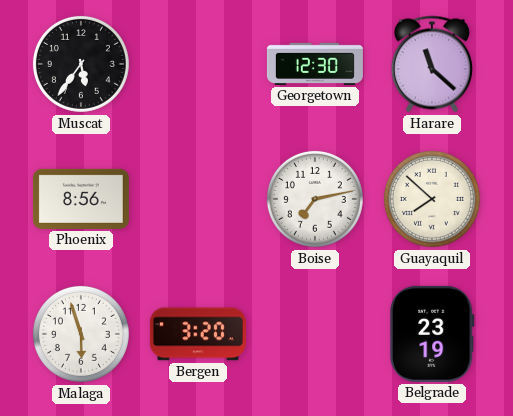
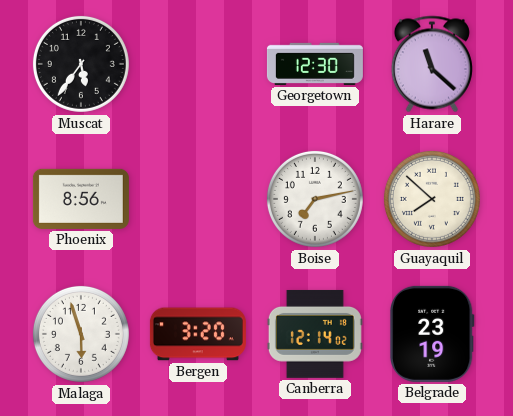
Canberra: none -> 12:14 (315, 334)
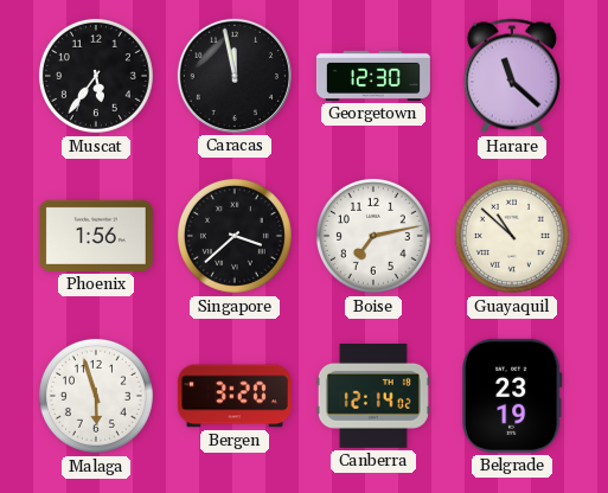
Caracas: none -> 11:58 (235, 76)
Phoenix: 8:56 -> 1:56 (96, 236)
Singapore: none -> 3:38 (235, 236)
Guayaquil: 7:52 -> 10:52 (512, 236)
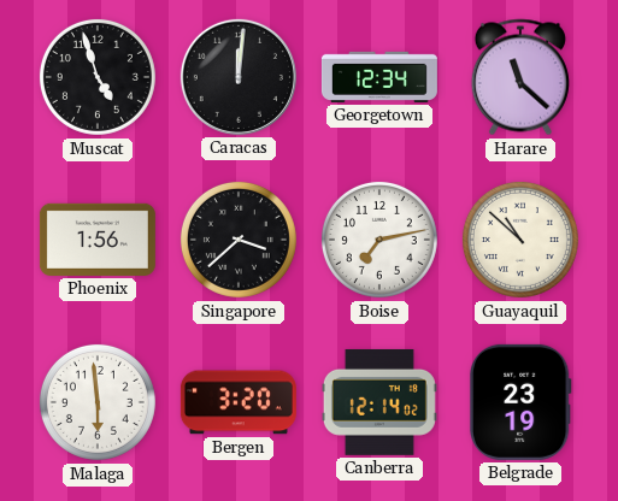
Muscat: 5:36 -> 4:57 (98, 77)
Caracas: 11:58 -> 12:01 (239, 77)
Georgetown: 12:30 -> 12:34 (379, 77)
Malaga: 5:57 -> 5:59 (98, 402)
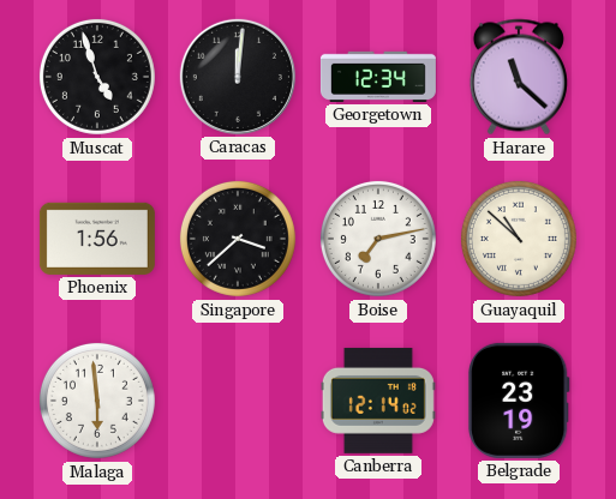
Bergen: 3:20 -> none (239, 402)
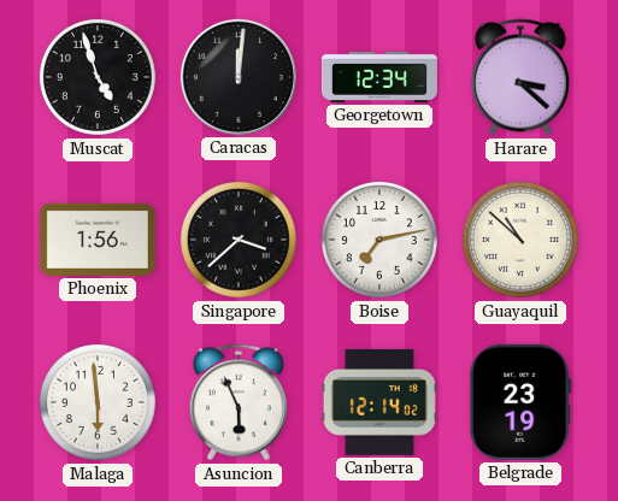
Harare: 11:22 -> 3:22 (520, 77)
Asuncion: none -> 5:56 (239, 402)
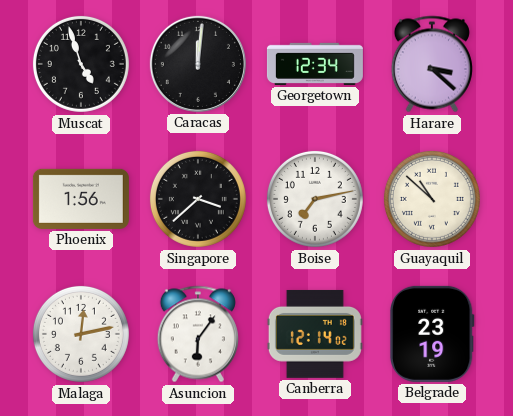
Malaga: 5:59 -> 12:13 (81, 334)
Asuncion: 5:56 -> 6:06 (198, 334)
